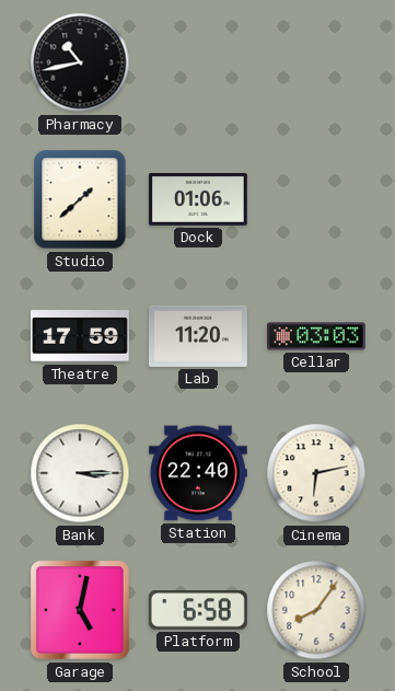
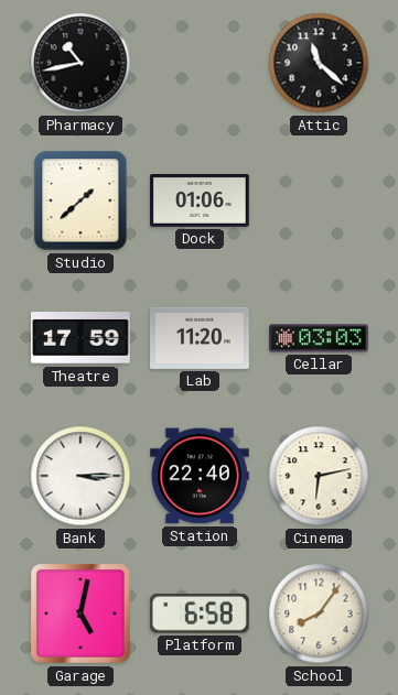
Attic: none -> 11:22 (319, 63)
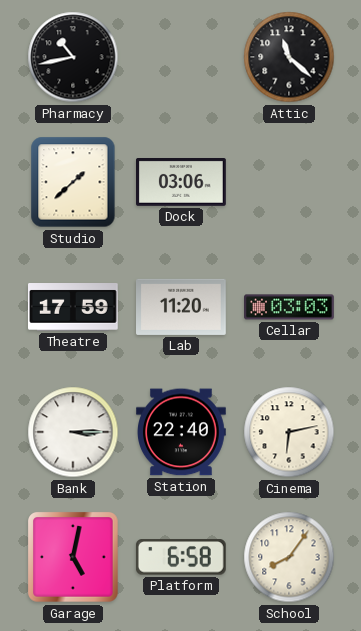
Dock: 01:06 -> 03:06 (182, 183)
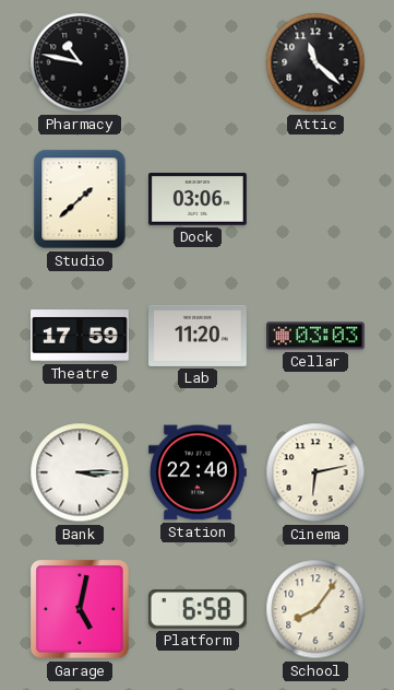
Pharmacy: 10:43 -> 10:47 (80, 62)
